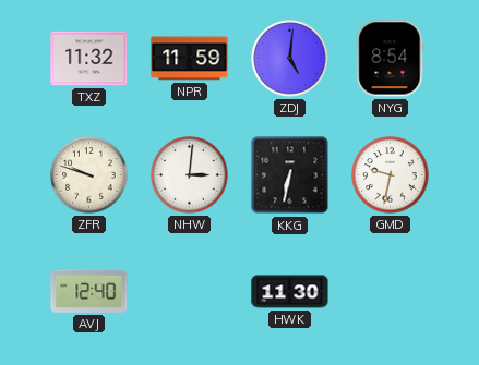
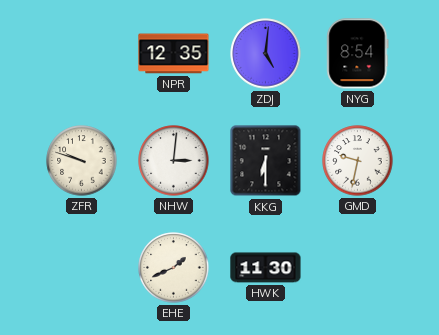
TXZ: 11:32 -> none (89, 59)
NPR: 11:59 -> 12:35 (174, 54)
KKG: 6:32 -> 6:30 (266, 161)
AVJ: 12:40 -> none (89, 291)
EHE: none -> 1:41 (174, 268)
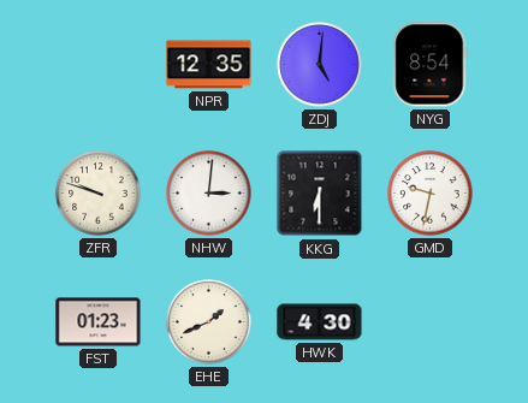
FST: none -> 01:23 (99, 322)
HWK: 11:30 -> 4:30 (320, 322)
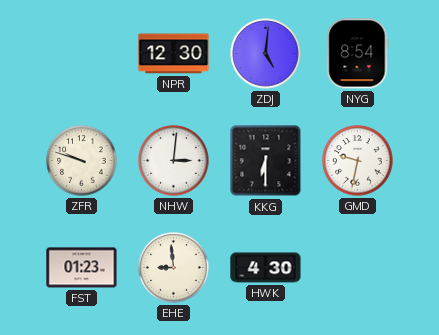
NPR: 12:35 -> 12:30 (174, 54)
EHE: 1:41 -> 8:59 (174, 268)
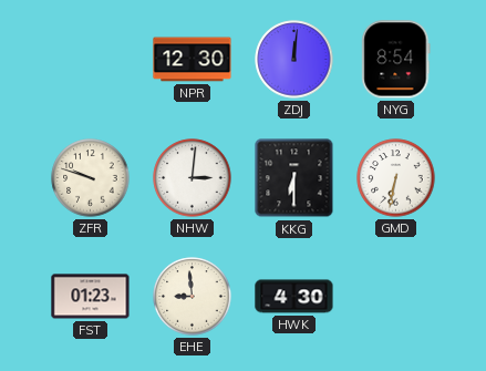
ZDJ: 5:01 -> 12:01 (294, 60)
GMD: 9:32 -> 6:32 (396, 178)
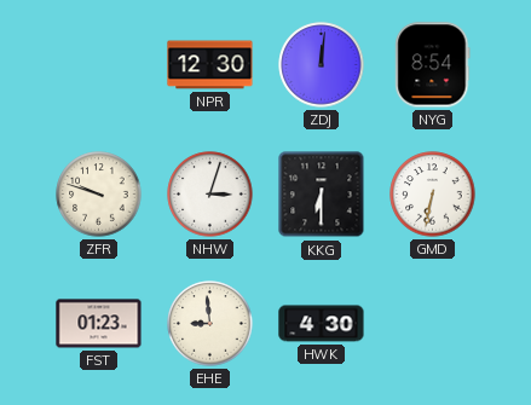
NHW: 3:01 -> 3:03 (210, 195)
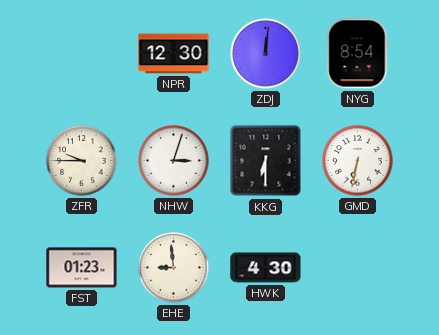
ZFR: 9:48 -> 9:45 (82, 161)
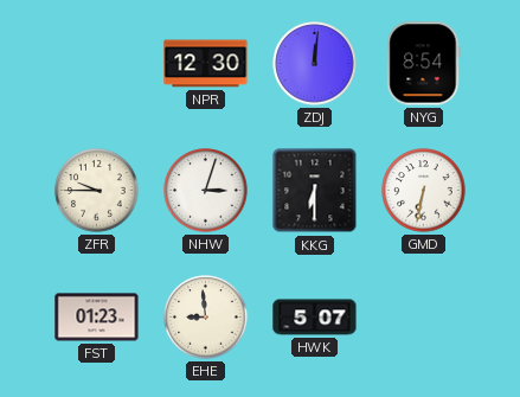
HWK: 4:30 -> 5:07 (315, 318)
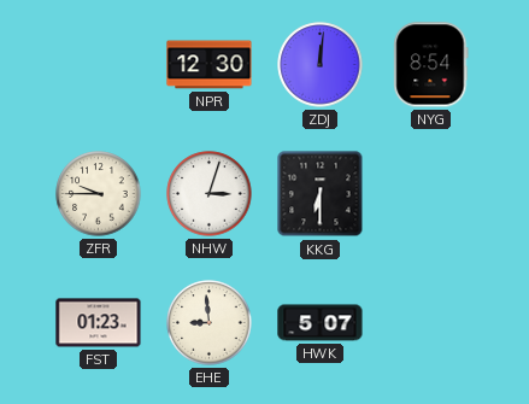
GMD: 6:32 -> none (424, 191)
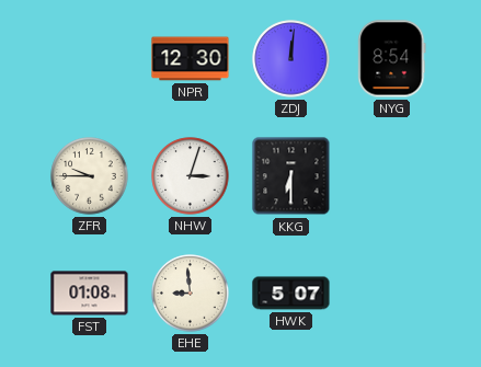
FST: 01:23 -> 01:08 (90, 294)
